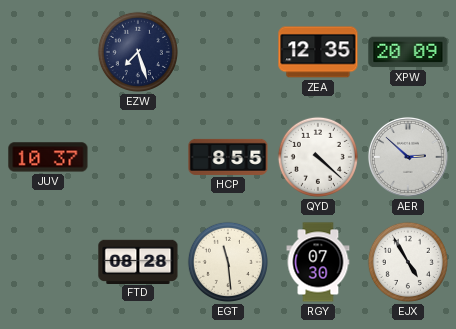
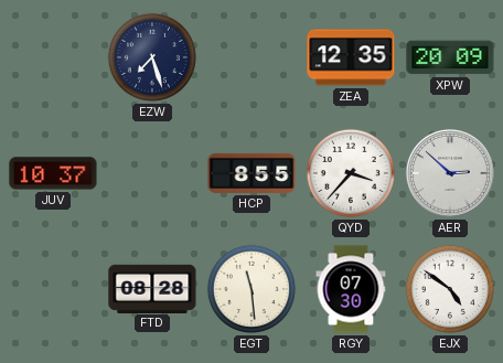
QYD: 4:22 -> 3:37 (351, 173)
EJX: 4:55 -> 4:51 (450, 289)
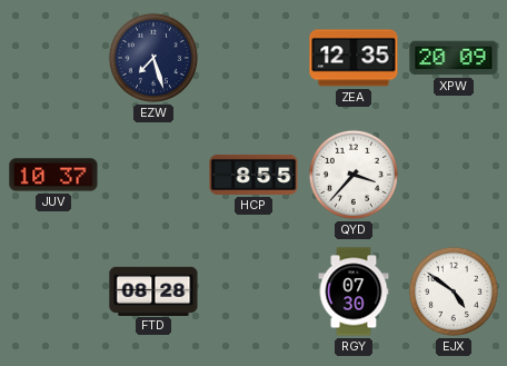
AER: 2:52 -> none (450, 173)
EGT: 11:29 -> none (251, 289)
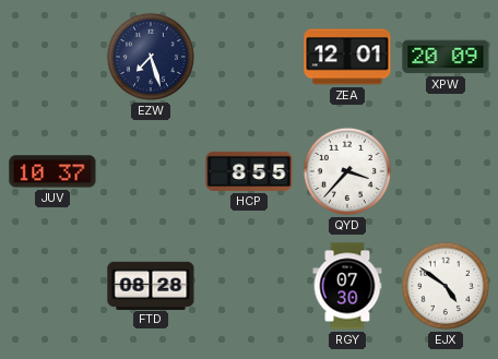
ZEA: 12:35 -> 12:01 (347, 57)
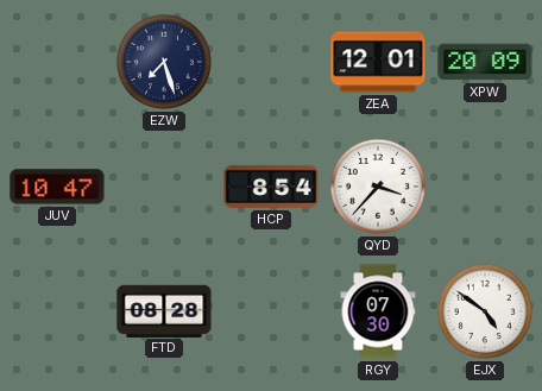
JUV: 10:37 -> 10:47 (57, 187)
HCP: 8:55 -> 8:54 (271, 187)
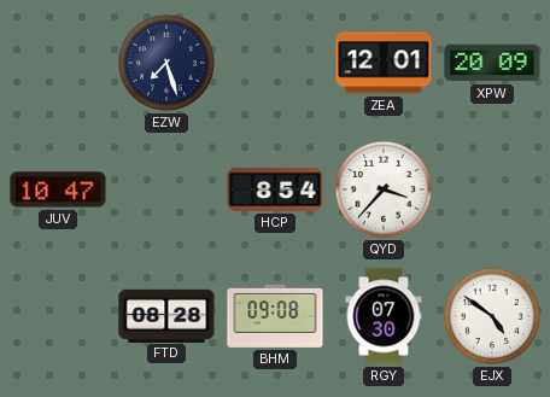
BHM: none -> 09:08 (275, 316)
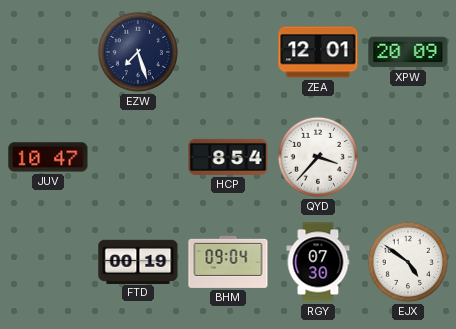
FTD: 08:28 -> 00:19 (138, 261)
BHM: 09:08 -> 09:04 (228, 262)
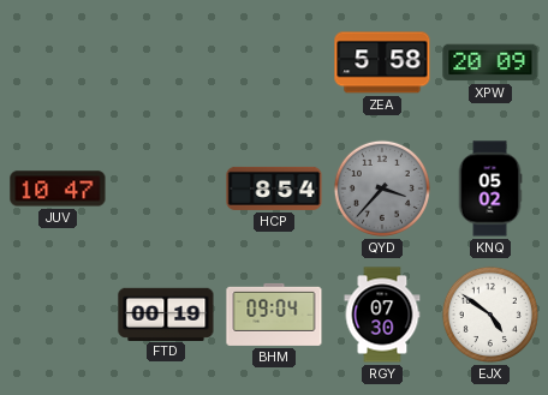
EZW: 7:27 -> none (138, 52)
ZEA: 12:01 -> 5:58 (382, 62)
QYD dial: white -> grey (382, 188)
KNQ: none -> 05:02 (490, 188)
